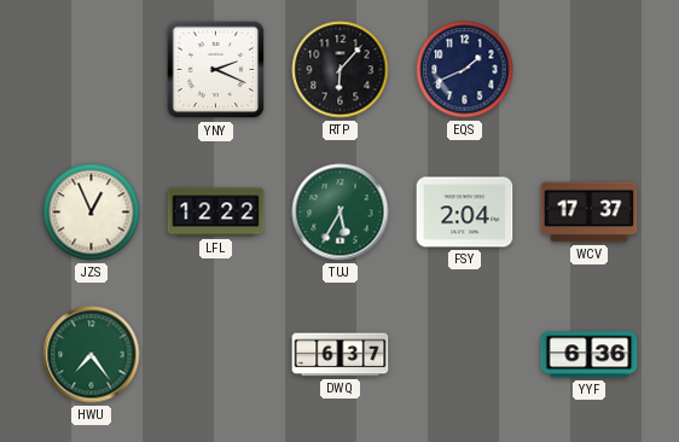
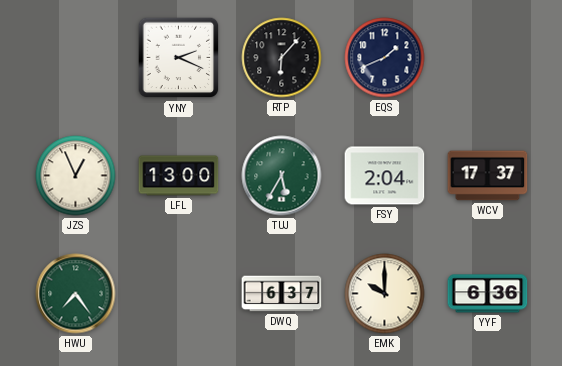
LFL: 12:22 -> 13:00 (179, 176)
EMK: none -> 10:00 (385, 294)
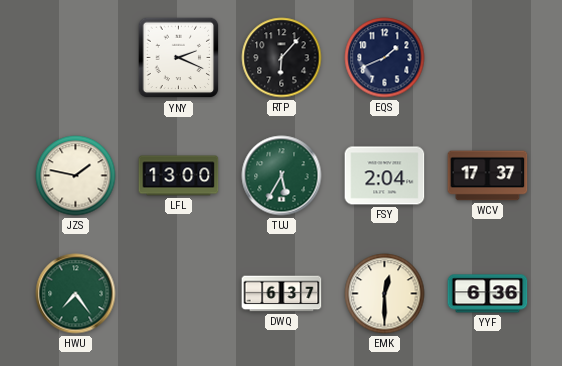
JZS: 12:56 -> 1:47 (76, 176)
EMK: 10:00 -> 12:30 (385, 294)
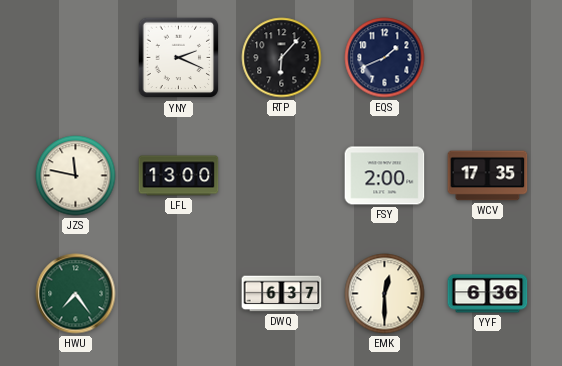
JZS: 1:47 -> 11:47 (76, 176)
TUJ: 5:35 -> none (282, 176)
FSY: 2:04 -> 2:00 (385, 176)
WCV: 17:37 -> 17:35 (488, 176)
